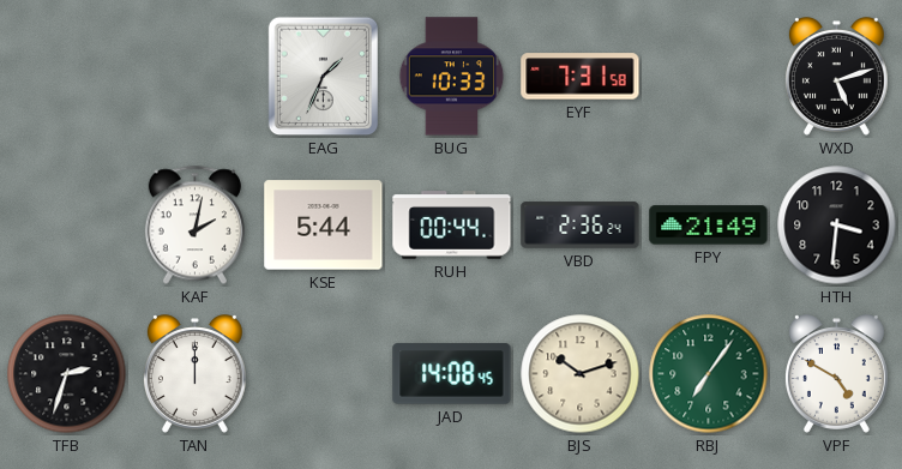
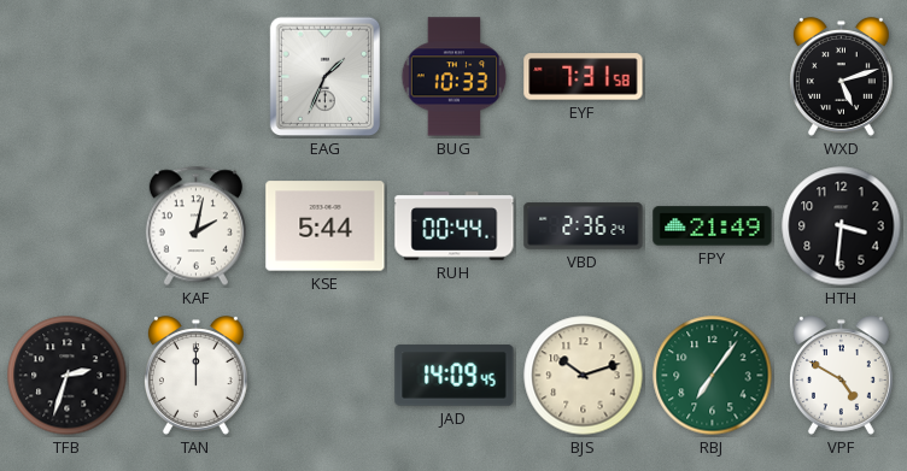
JAD: 14:08 -> 14:09 (455, 376)
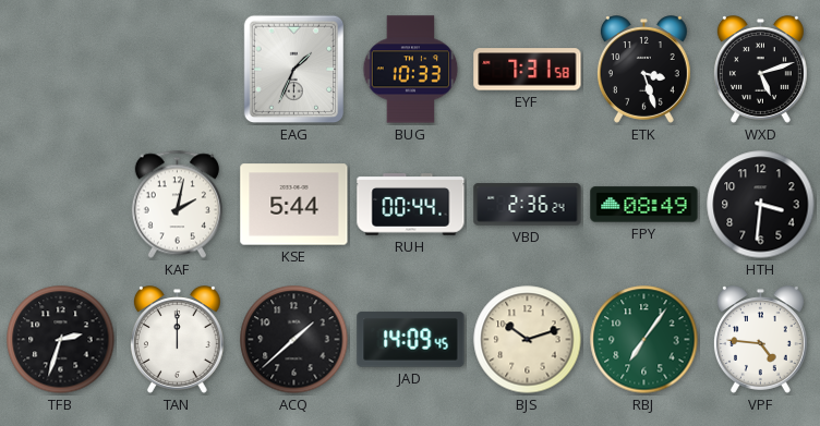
ETK: none -> 3:27 (643, 70)
FPY: 21:49 -> 08:49 (644, 205)
ACQ: none -> 1:38 (294, 340)
VPF: 4:50 -> 4:46 (760, 340)
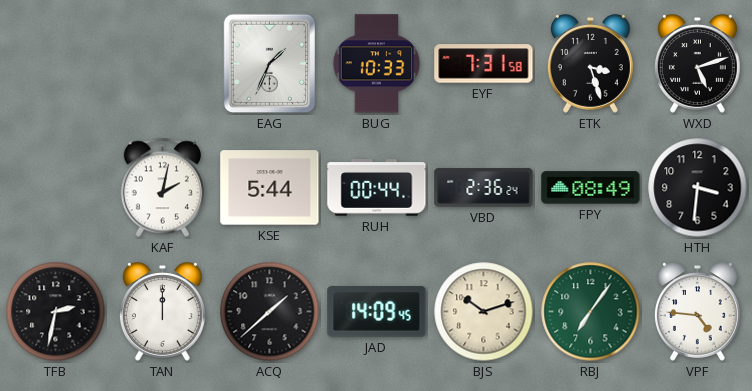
TFB: 2:33 -> 2:32 (56, 312)
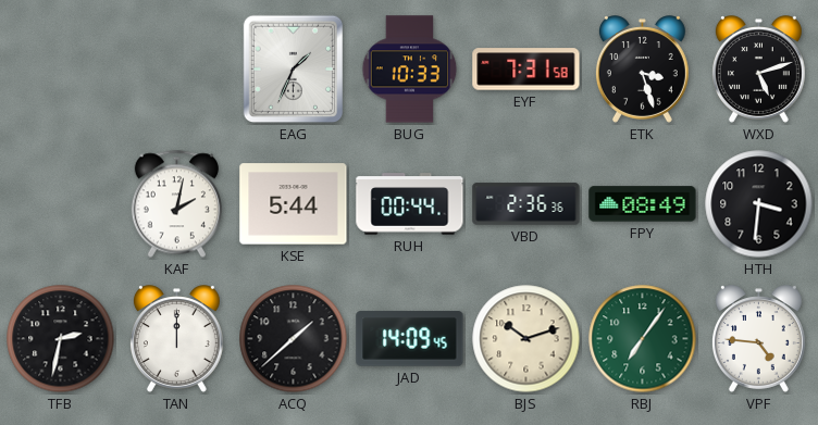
VBD: 2:36:24 -> 2:36:36 (526, 204)
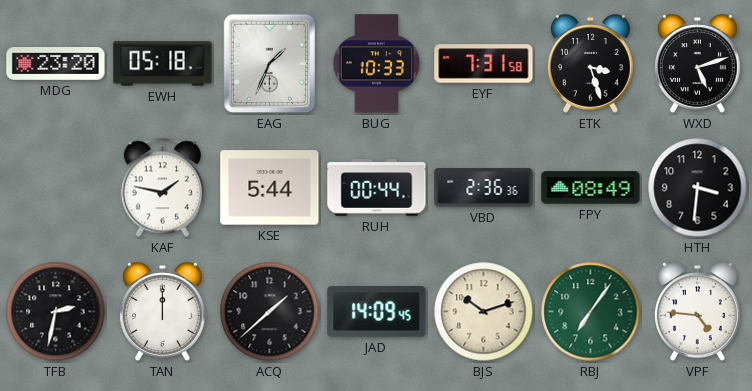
MDG: none -> 23:20 (56, 64)
EWH: none -> 05:18 (163, 64)
KAF: 2:02 -> 1:47 (162, 188)
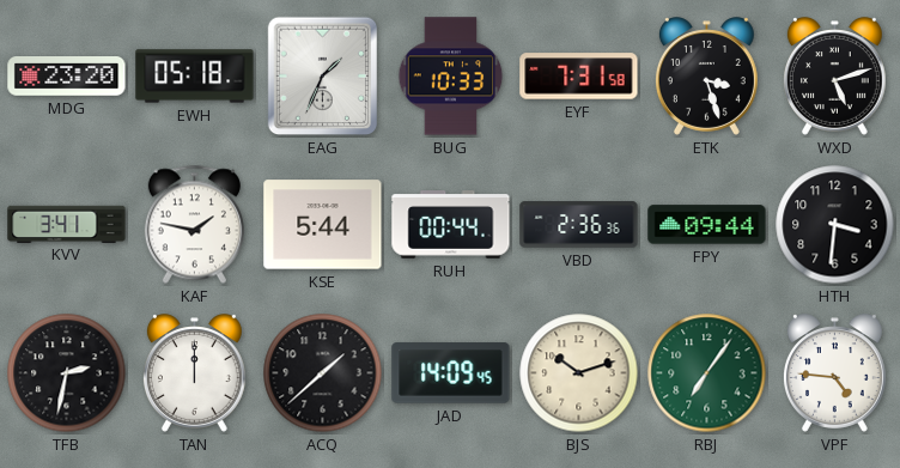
KVV: none -> 3:41 (67, 224)
FPY: 08:49 -> 09:44 (707, 225)
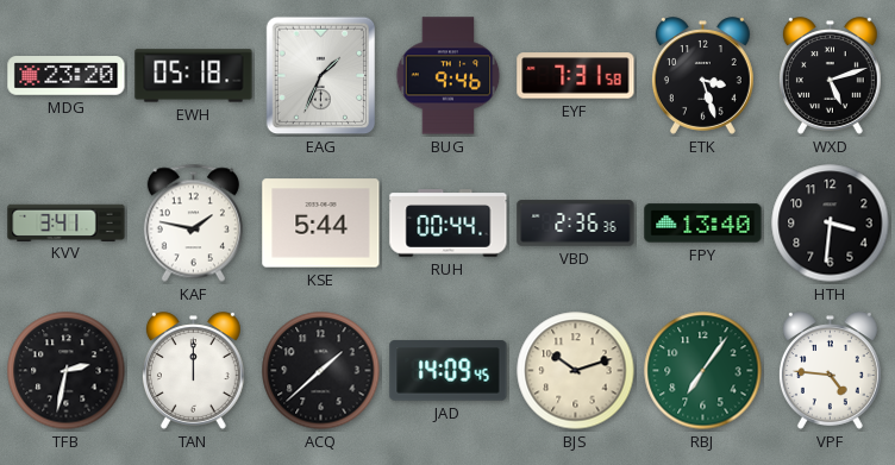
BUG: 10:33 -> 9:46 (449, 76)
FPY: 09:44 -> 13:40 (703, 224)
